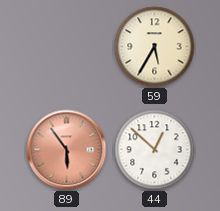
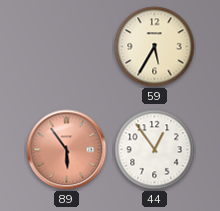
44: 12:52 -> 12:54 (155, 150)
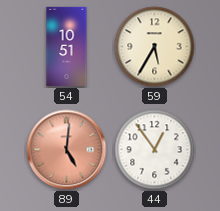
54: none -> 10:51 (67, 47)
89: 5:54 -> 5:01 (67, 150)
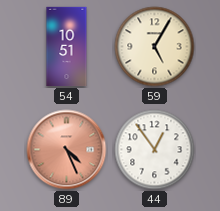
59: 5:35 -> 5:05 (155, 47)
89: 5:01 -> 4:26 (67, 150)
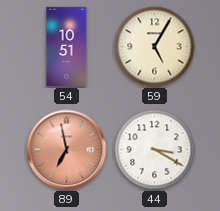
89: 4:26 -> 6:58 (67, 150)
44: 12:54 -> 3:20 (155, 150)
